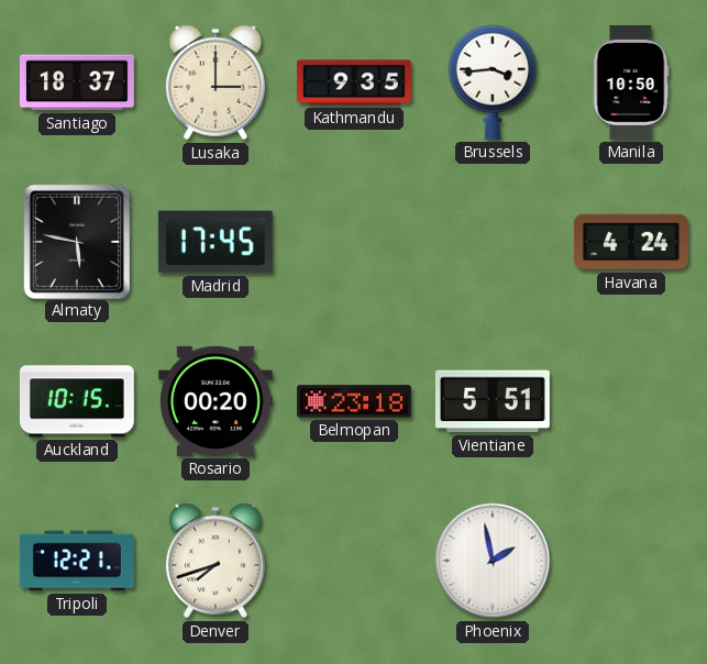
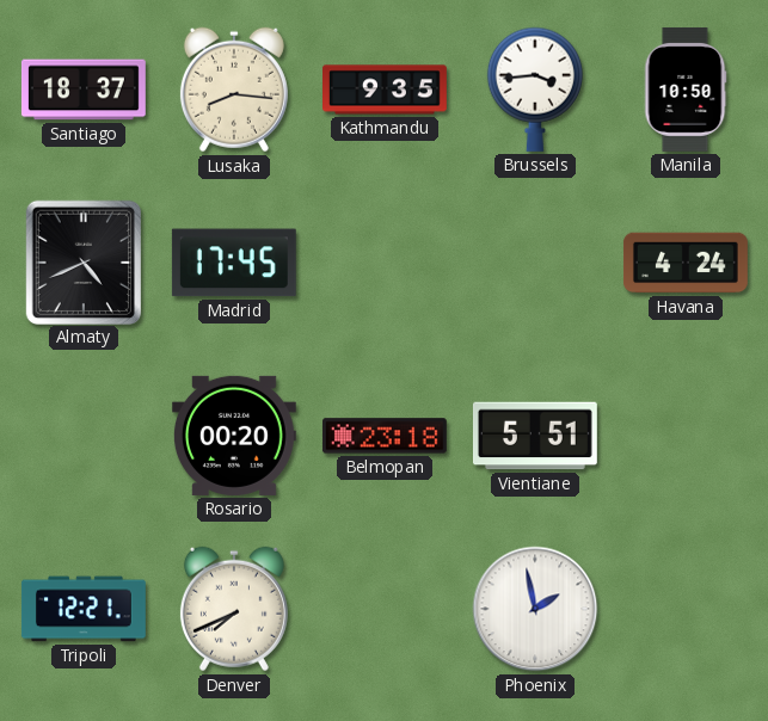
Lusaka: 3:00 -> 8:16 (234, 90)
Almaty: 5:47 -> 4:41 (82, 261)
Auckland: 10:15 -> none (77, 401)
Denver: 7:42 -> 7:41 (234, 609)
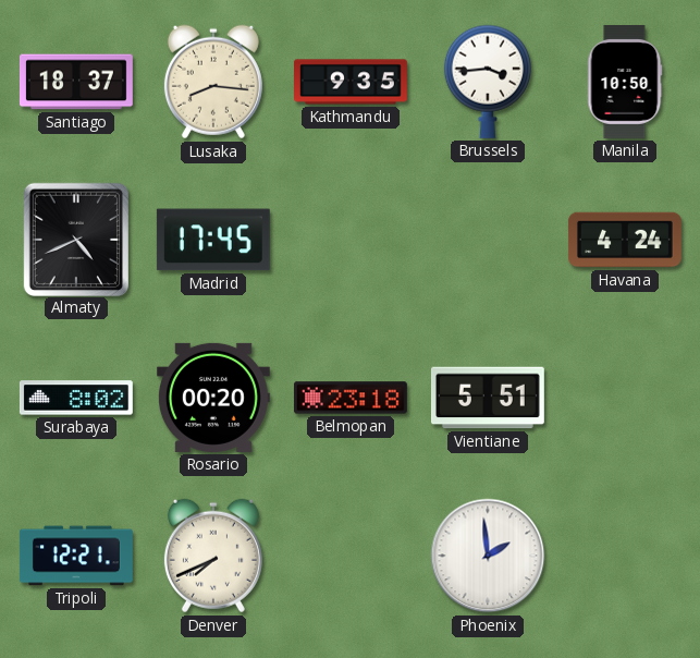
Surabaya: none -> 8:02 (76, 398)
Phoenix: 1:58 -> 1:59 (488, 556)
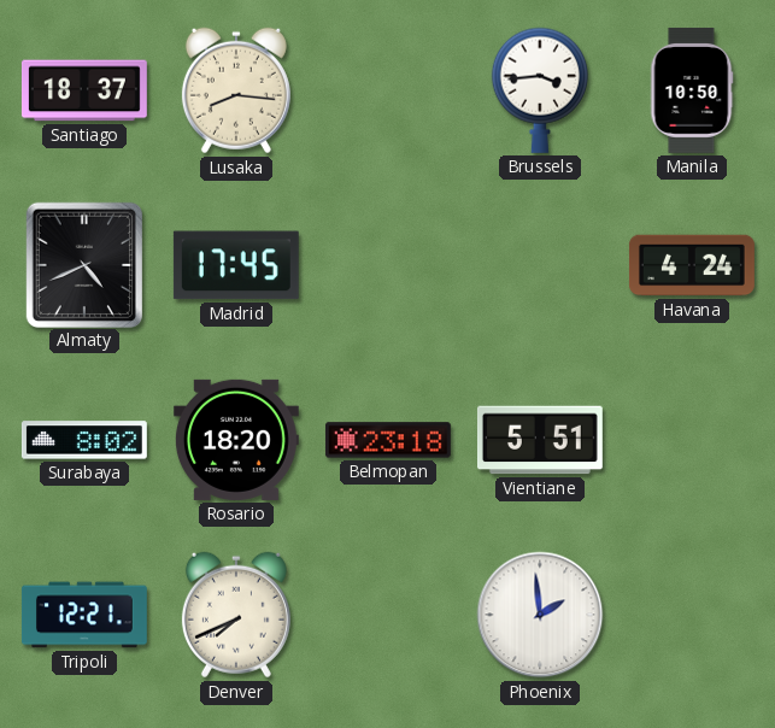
Kathmandu: 9:35 -> none (352, 82)
Rosario: 00:20 -> 18:20 (236, 440)
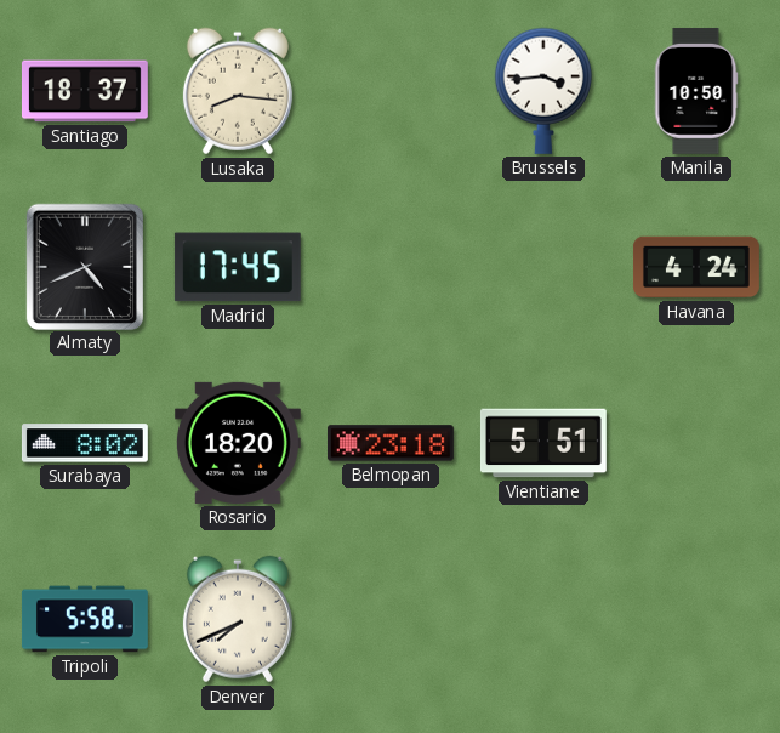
Tripoli: 12:21 -> 5:58 (85, 619)
Phoenix: 1:59 -> none (540, 615)
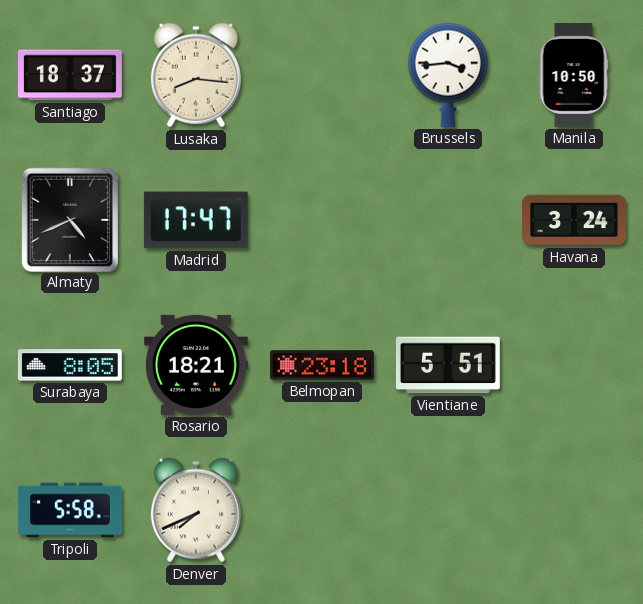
Madrid: 17:45 -> 17:47 (196, 220)
Havana: 4:24 -> 3:24 (574, 220)
Surabaya: 8:02 -> 8:05 (70, 365)
Rosario: 18:20 -> 18:21 (196, 365)
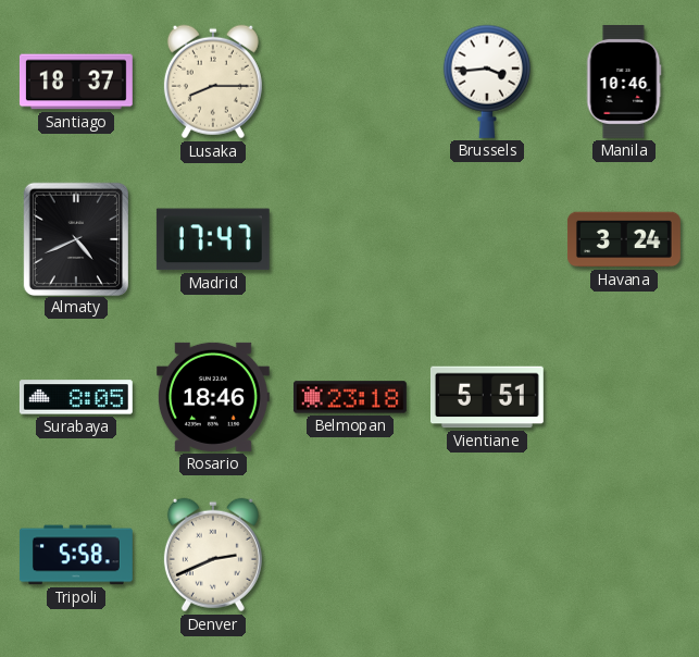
Lusaka: 8:16 -> 8:15 (213, 82)
Manila: 10:50 -> 10:46 (624, 82)
Rosario: 18:21 -> 18:46 (213, 397)
Denver: 7:41 -> 2:41 (213, 555)
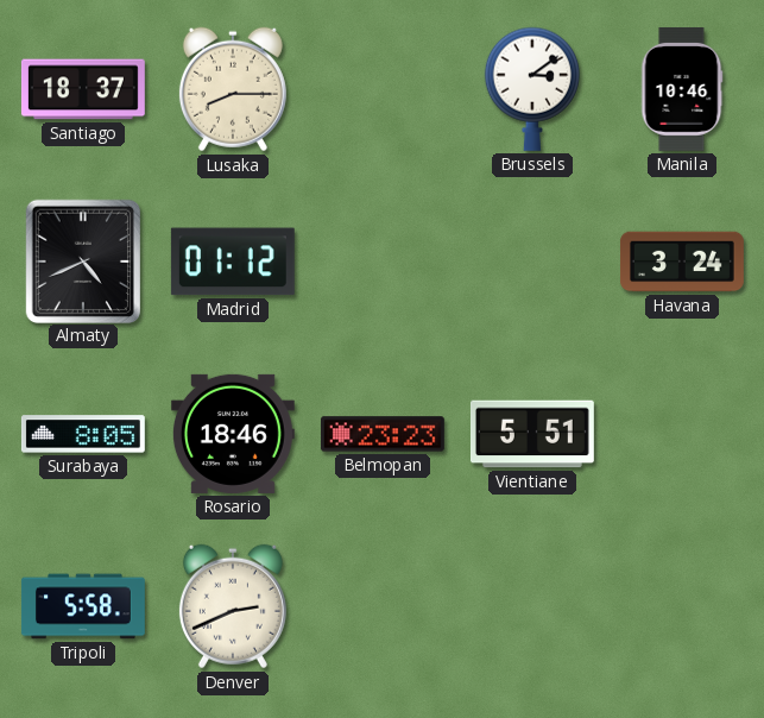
Brussels: 3:44 -> 3:09 (531, 89)
Madrid: 17:47 -> 01:12 (233, 262)
Belmopan: 23:18 -> 23:23 (383, 434)
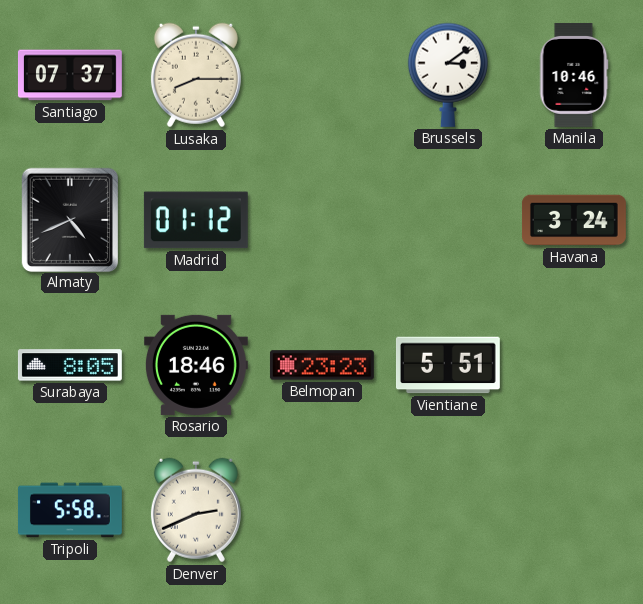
Santiago: 18:37 -> 07:37 (70, 75)
